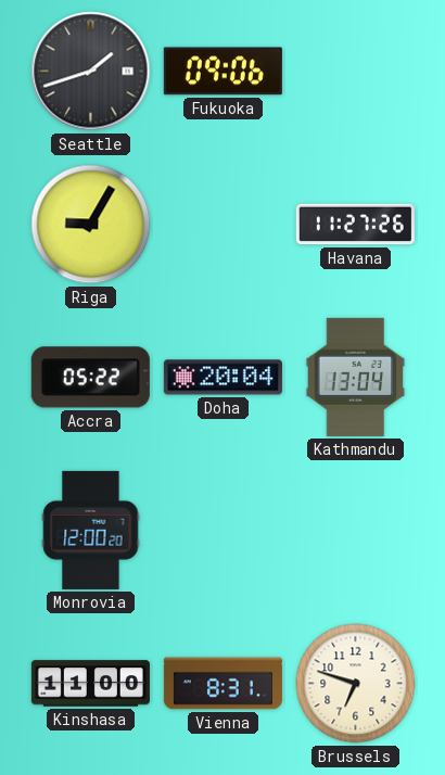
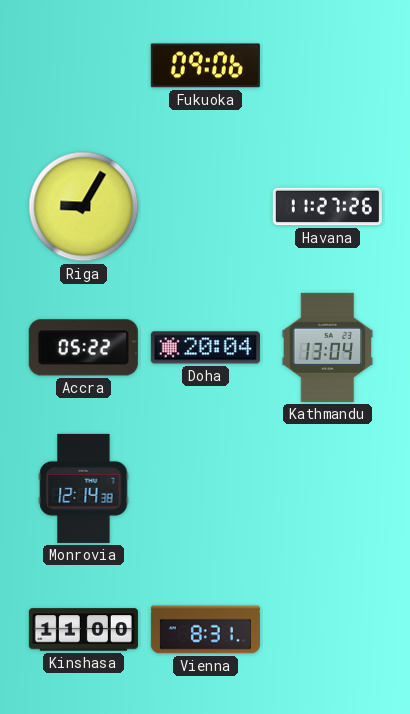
Seattle: 1:42 -> none (91, 72)
Monrovia: 12:00 -> 12:14 (84, 488)
Brussels: 6:48 -> none (356, 684)
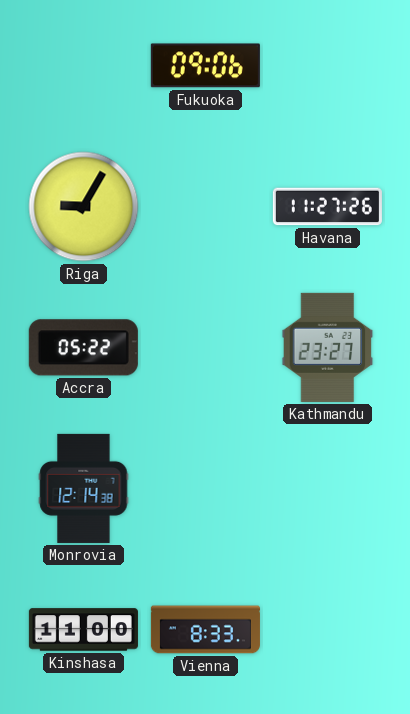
Doha: 20:04 -> none (205, 348)
Kathmandu: 13:04 -> 23:27 (328, 347)
Vienna: 8:31 -> 8:33 (205, 630)
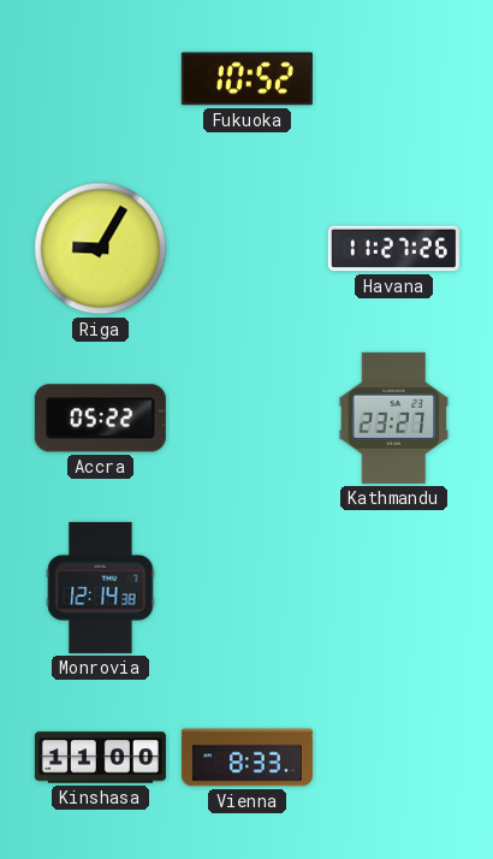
Fukuoka: 09:06 -> 10:52 (246, 79)
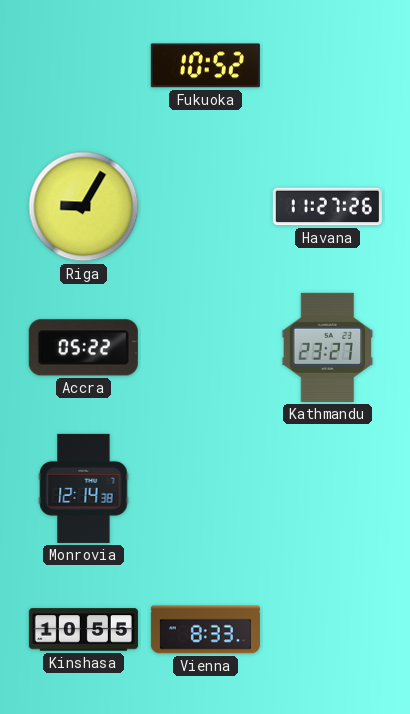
Kinshasa: 11:00 -> 10:55 (83, 630)
